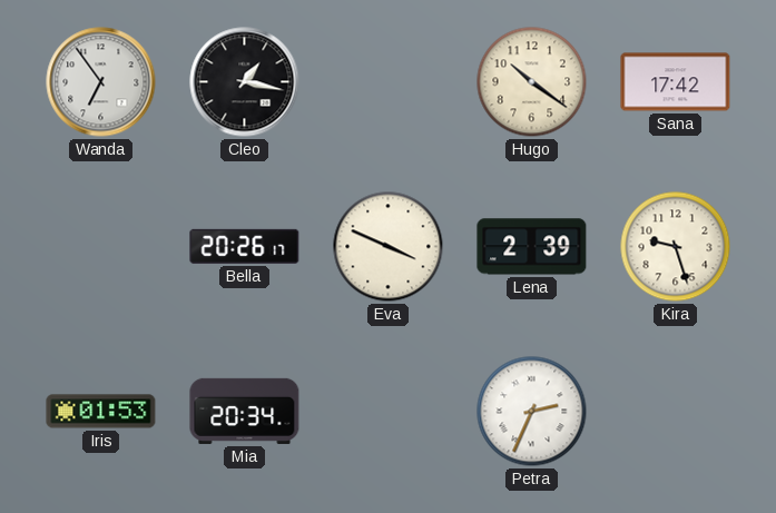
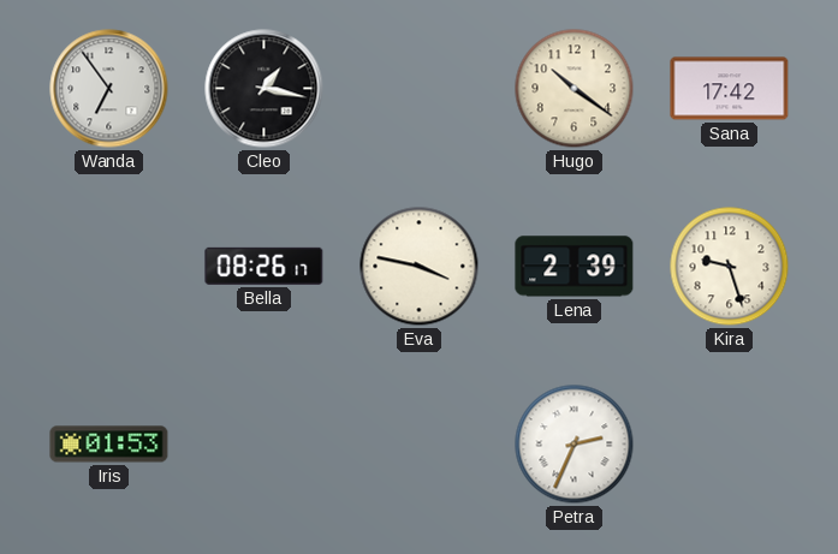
Bella: 20:26 -> 08:26 (265, 266)
Eva: 3:49 -> 3:47 (420, 267)
Mia: 20:34 -> none (245, 411)
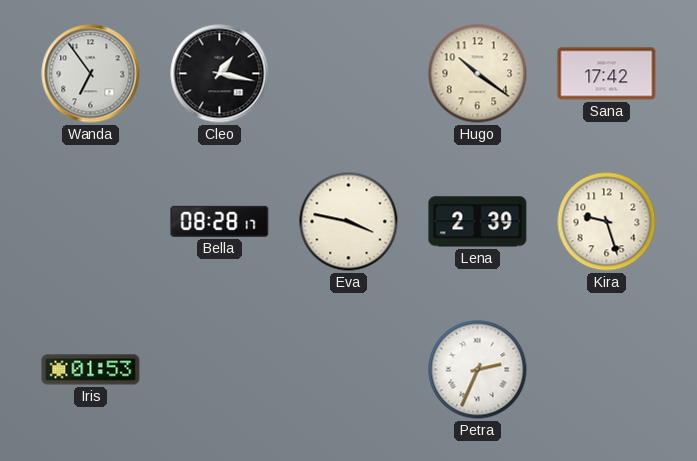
Bella: 08:26 -> 08:28 (220, 221)
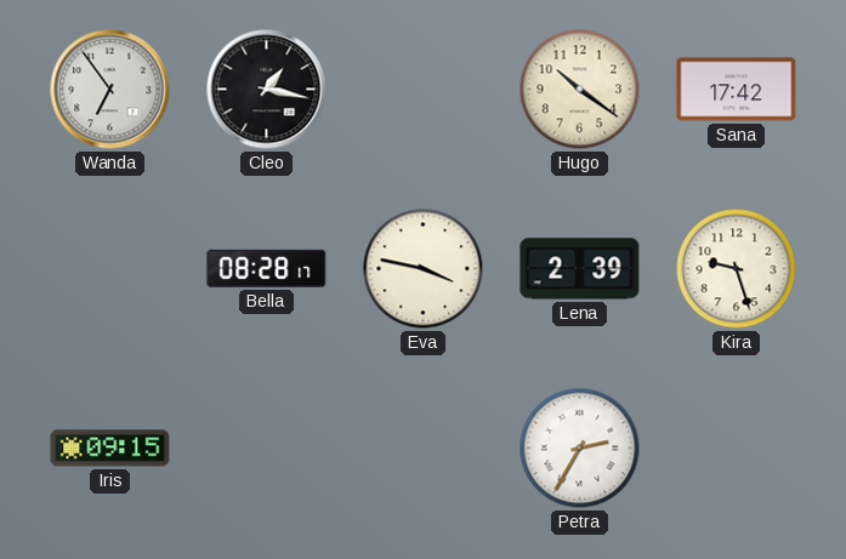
Iris: 01:53 -> 09:15 (110, 449)
Petra: 2:34 -> 2:35 (580, 449)
